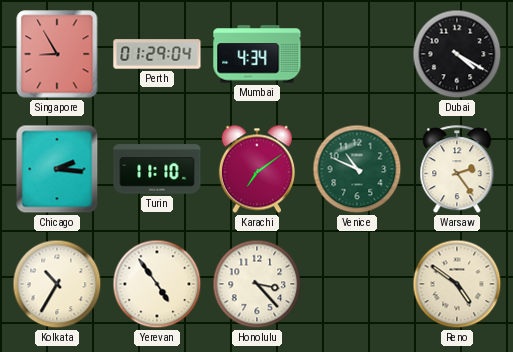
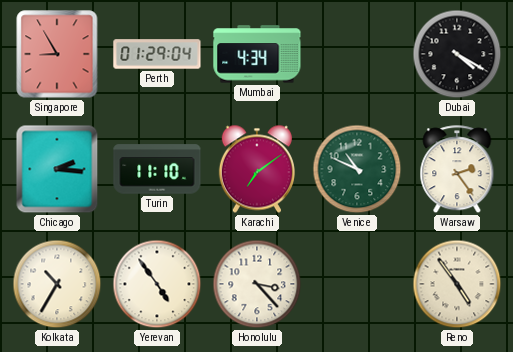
Reno: 4:51 -> 4:54 (457, 284)
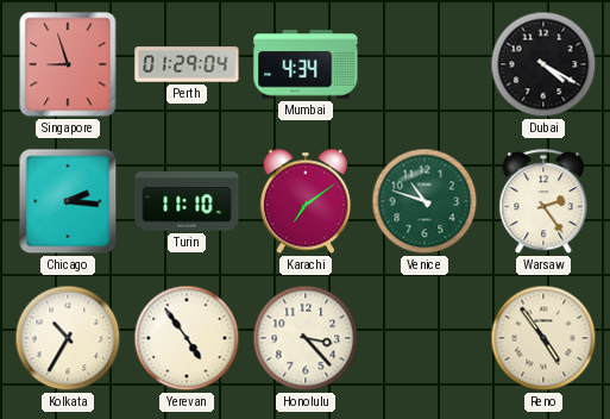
Singapore: 8:55 -> 8:57 (68, 64)
Venice: 10:49 -> 10:48 (425, 201)
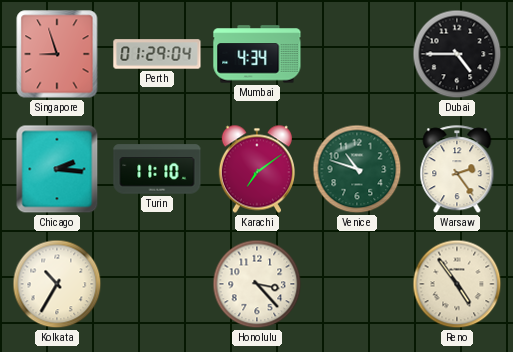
Dubai: 4:20 -> 4:45 (457, 54)
Yerevan: 4:54 -> none (187, 338)
